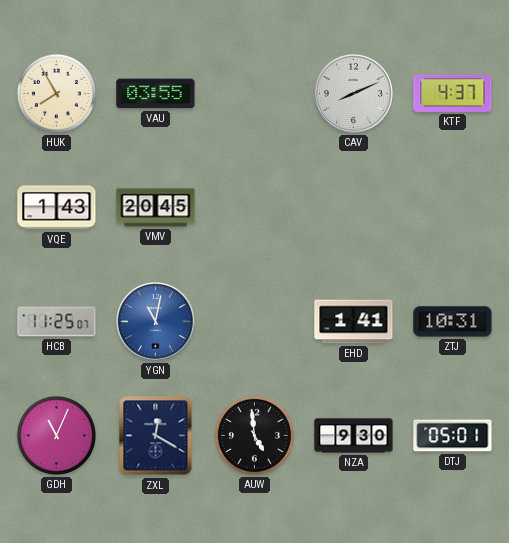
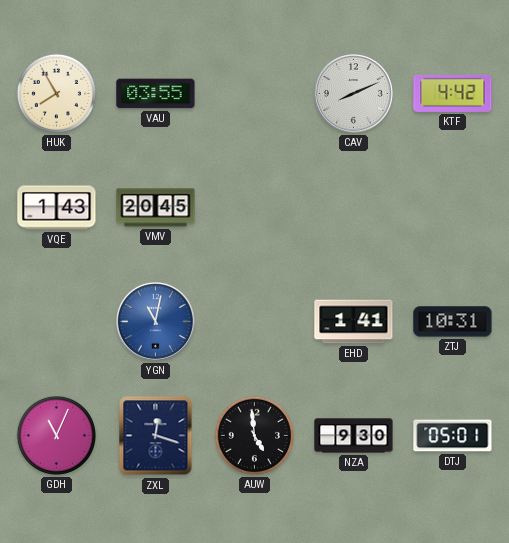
KTF: 4:37 -> 4:42 (453, 93)
HCB: 11:25 -> none (57, 322)
ZXL: 12:20 -> 12:18 (156, 436)
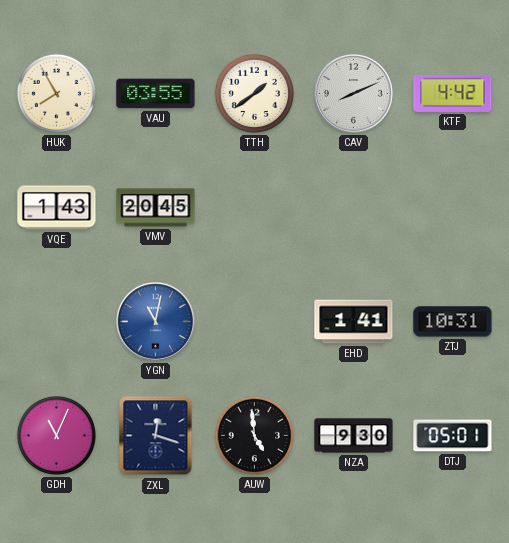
TTH: none -> 1:39 (254, 93)
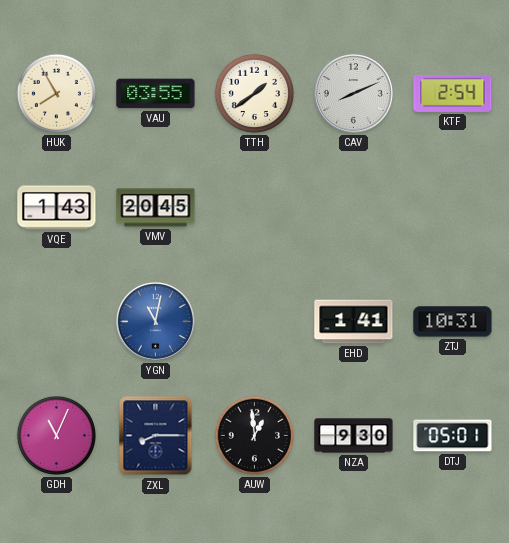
KTF: 4:42 -> 2:54 (453, 93)
ZXL: 12:18 -> 8:15 (156, 436)
AUW: 4:59 -> 12:59 (254, 435)
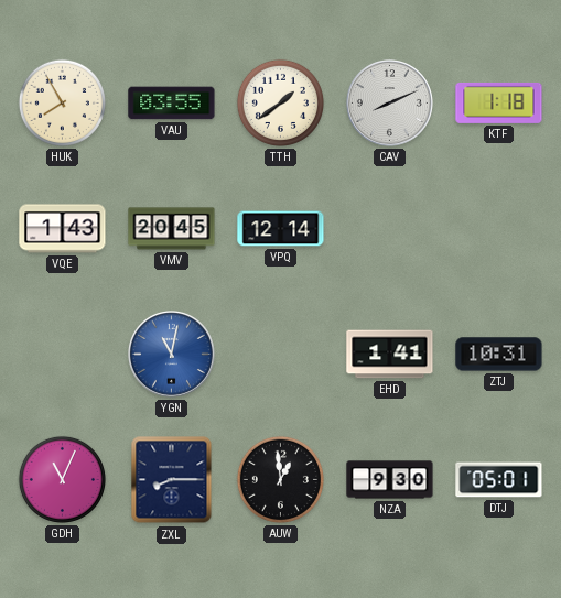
KTF: 2:54 -> 1:18 (499, 102)
VPQ: none -> 12:14 (281, 229)
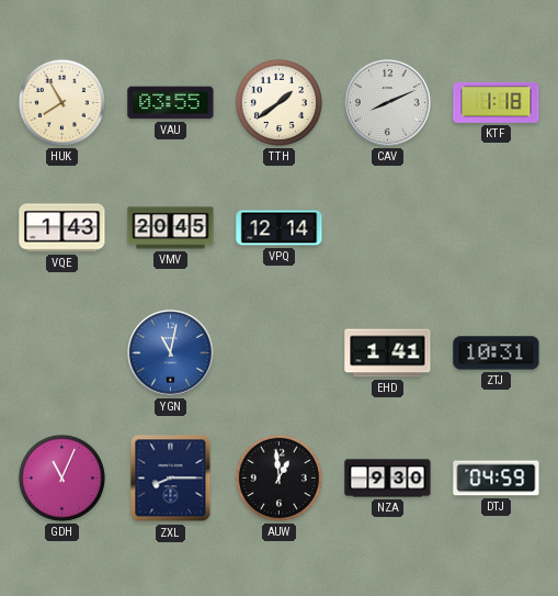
DTJ: 05:01 -> 04:59 (497, 479)
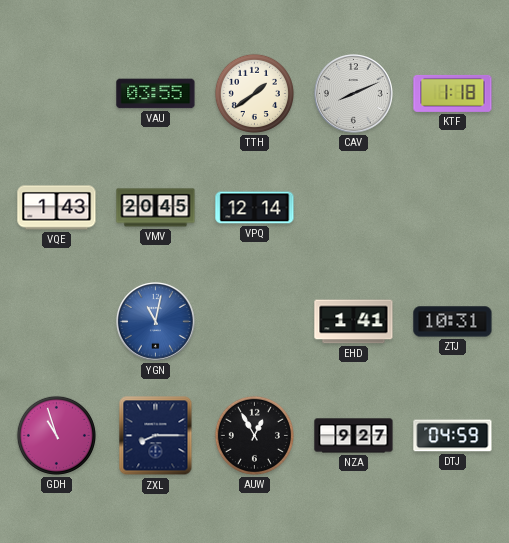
HUK: 7:55 -> none (61, 102)
GDH: 11:04 -> 10:57 (56, 435)
AUW: 12:59 -> 12:55 (254, 435)
NZA: 9:30 -> 9:27 (354, 436)
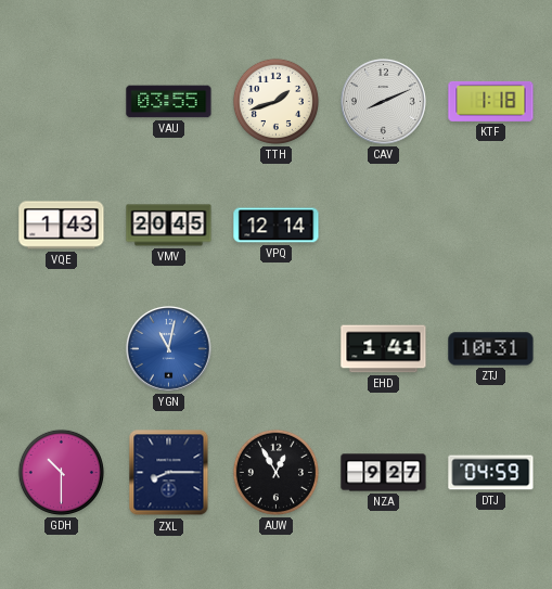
TTH: 1:39 -> 1:42 (275, 101)
GDH: 10:57 -> 10:30 (61, 472)
